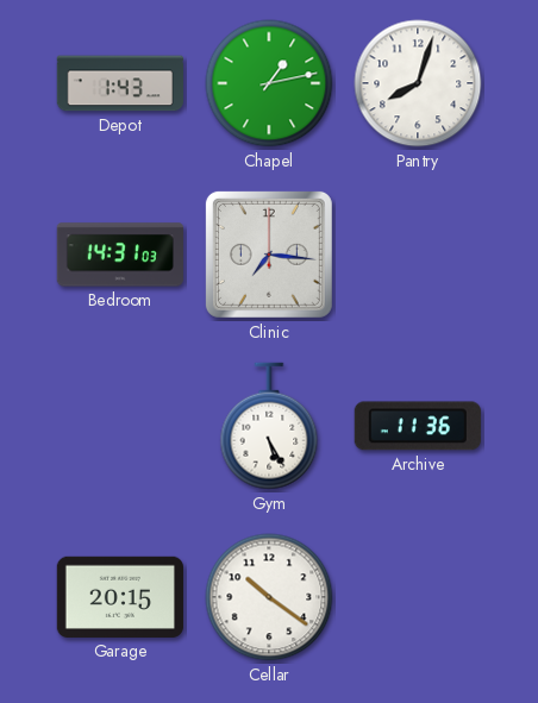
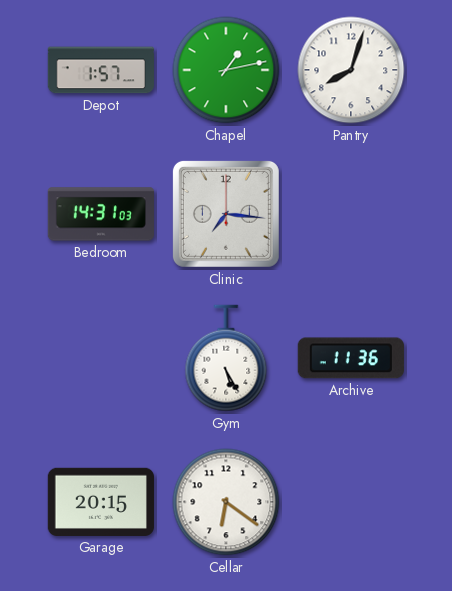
Depot: 1:43 -> 1:57 (100, 70)
Cellar: 10:21 -> 6:21 (226, 502)
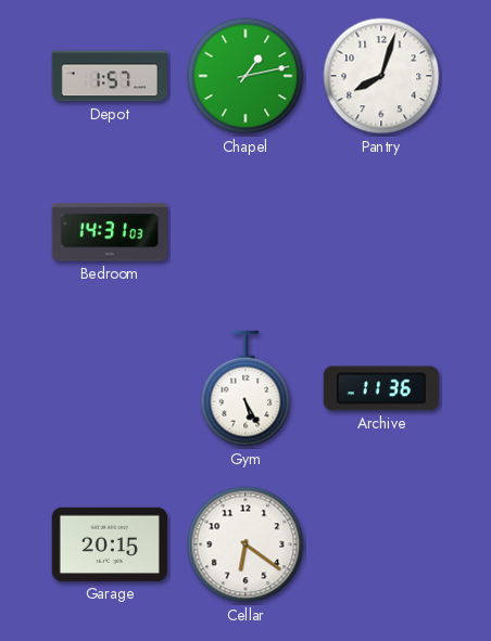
Clinic: 7:16 -> none (226, 214)
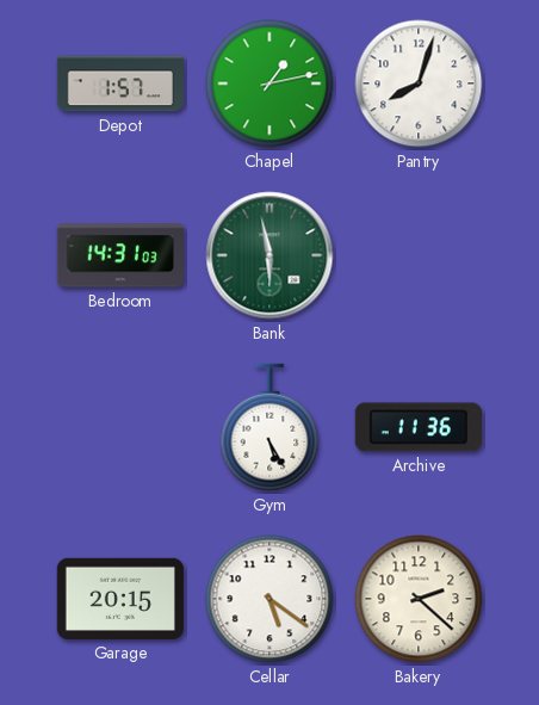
Bank: none -> 5:58 (269, 255)
Cellar: 6:21 -> 5:21 (269, 599)
Bakery: none -> 2:22 (419, 599)
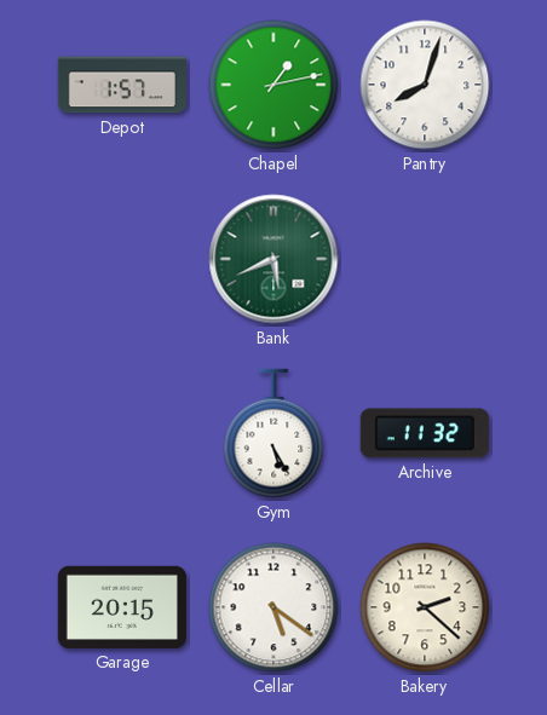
Bedroom: 14:31 -> none (119, 255)
Bank: 5:58 -> 5:41 (273, 259)
Archive: 11:36 -> 11:32 (425, 433)
